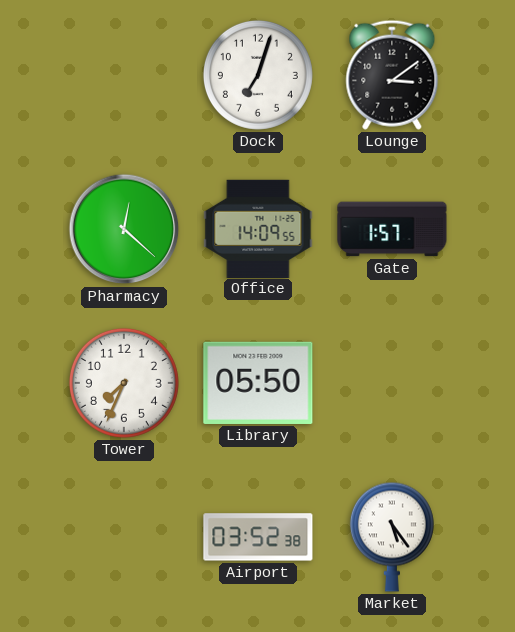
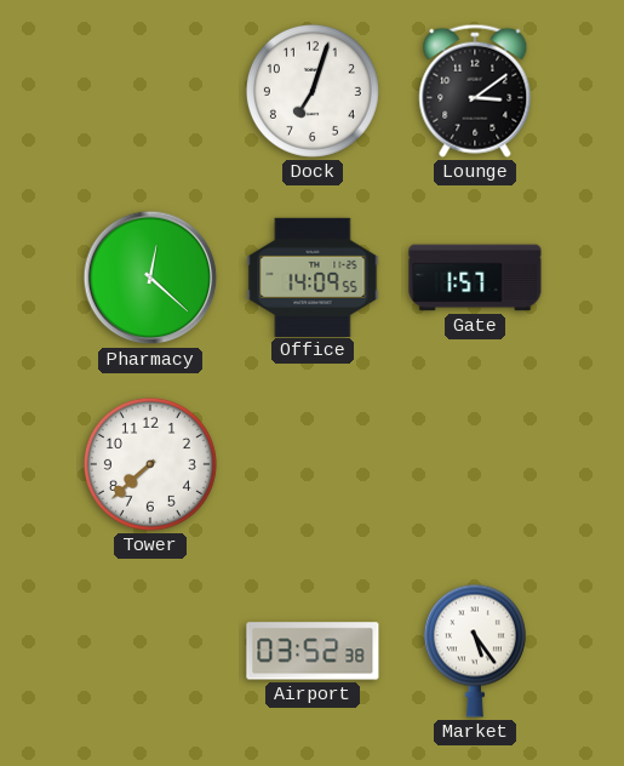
Tower: 7:34 -> 7:38 (150, 464)
Library: 05:50 -> none (258, 383)
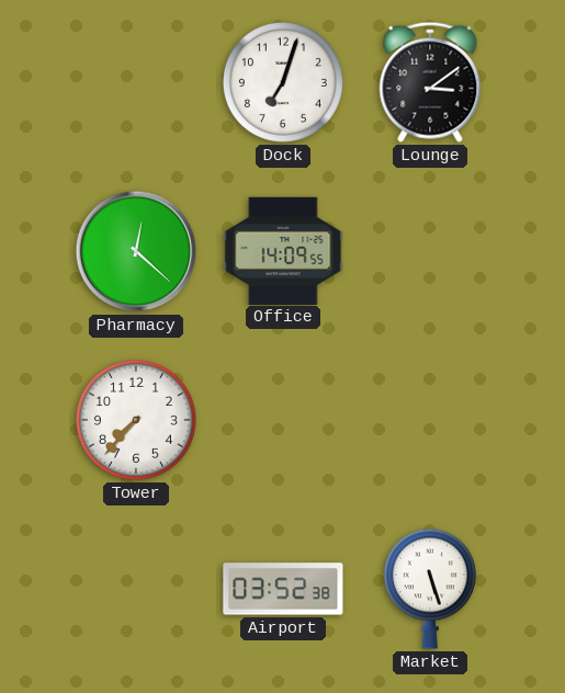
Gate: 1:57 -> none (475, 278)
Tower: 7:38 -> 7:37 (136, 420)
Market: 5:24 -> 5:27 (430, 589)
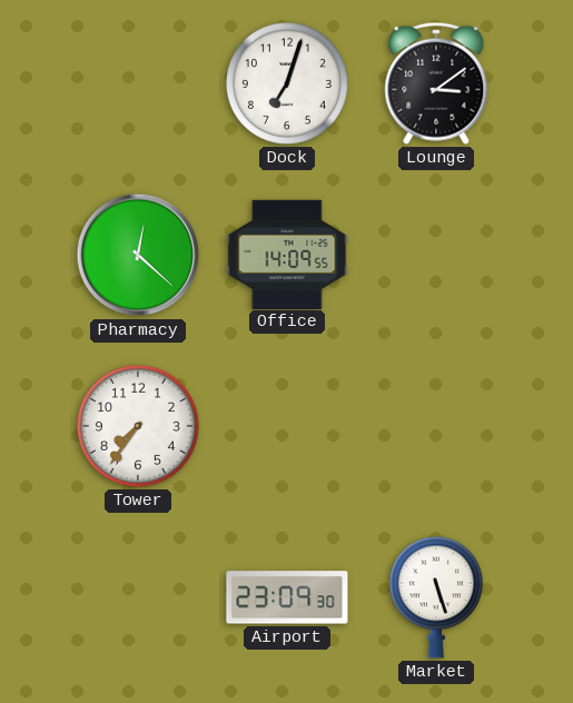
Tower: 7:37 -> 7:36 (138, 426)
Airport: 03:52 -> 23:09 (287, 597)
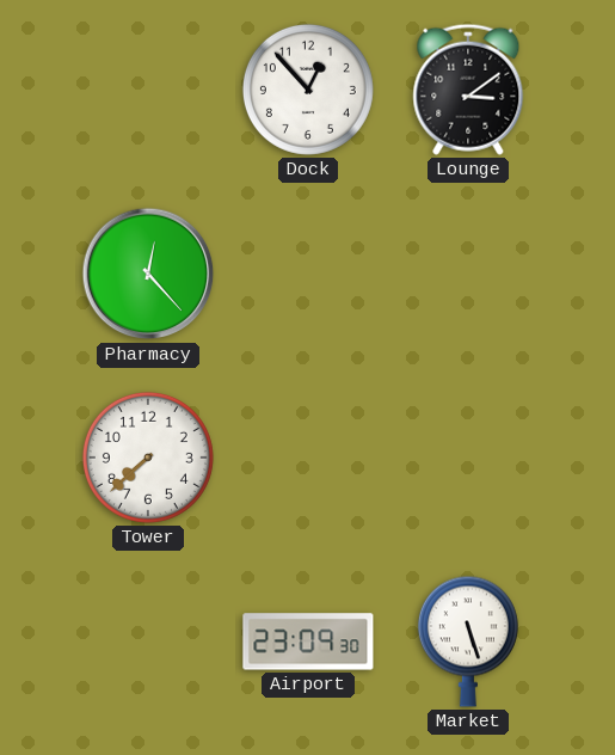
Dock: 7:03 -> 12:53 (308, 90)
Pharmacy: 12:22 -> 12:23 (148, 274)
Office: 14:09 -> none (287, 254)
Tower: 7:36 -> 7:38 (148, 458)
